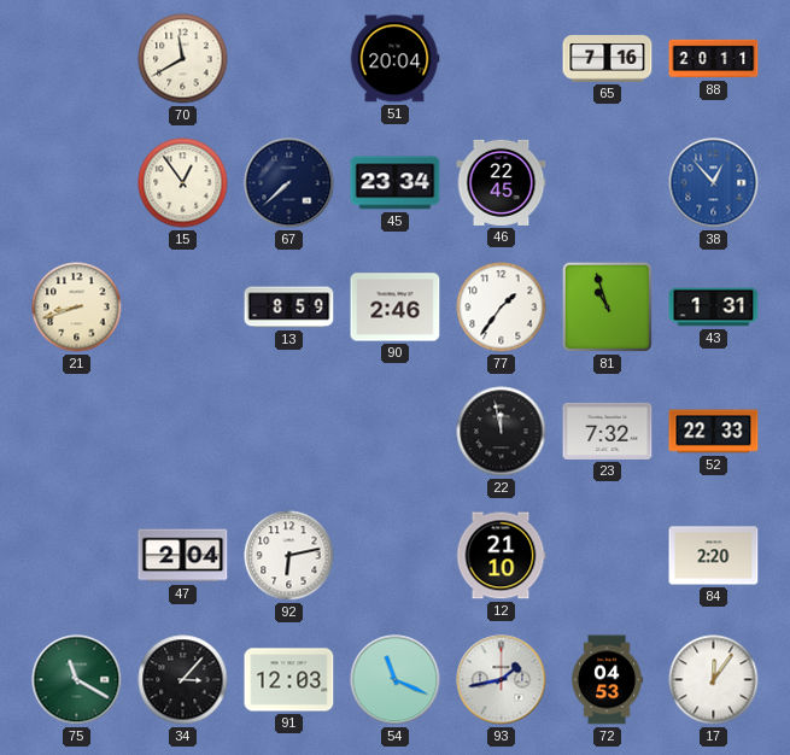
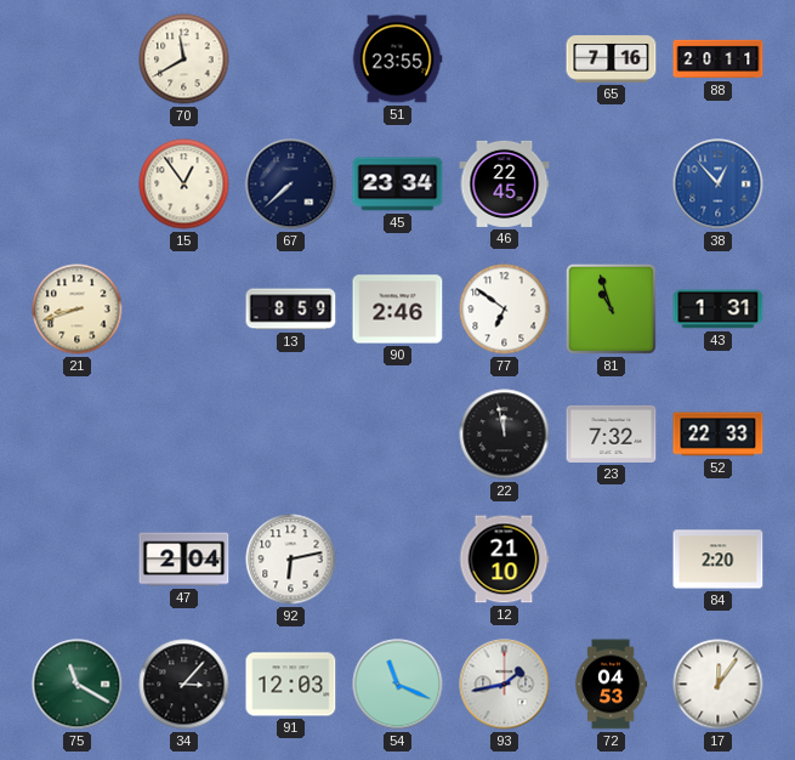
51: 20:04 -> 23:55 (397, 59)
77: 1:36 -> 6:51 (505, 310)
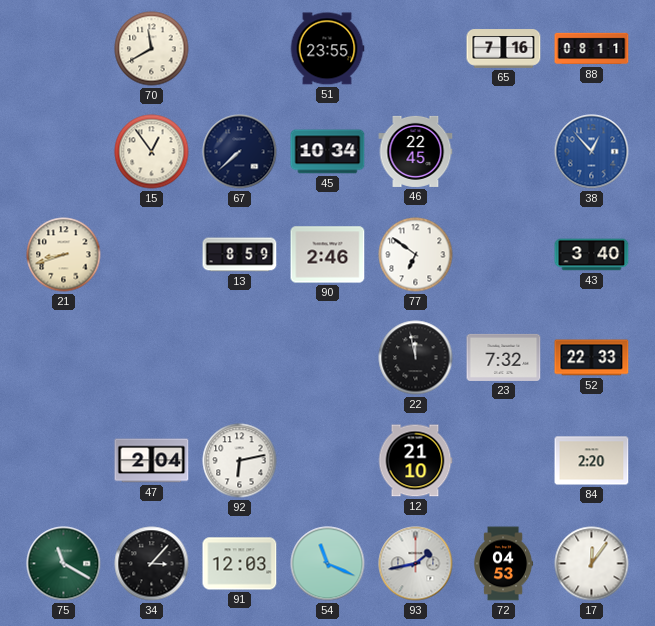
88: 20:11 -> 08:11 (592, 49)
45: 23:34 -> 10:34 (328, 152)
81: 10:57 -> none (611, 308)
43: 1:31 -> 3:40 (592, 255)
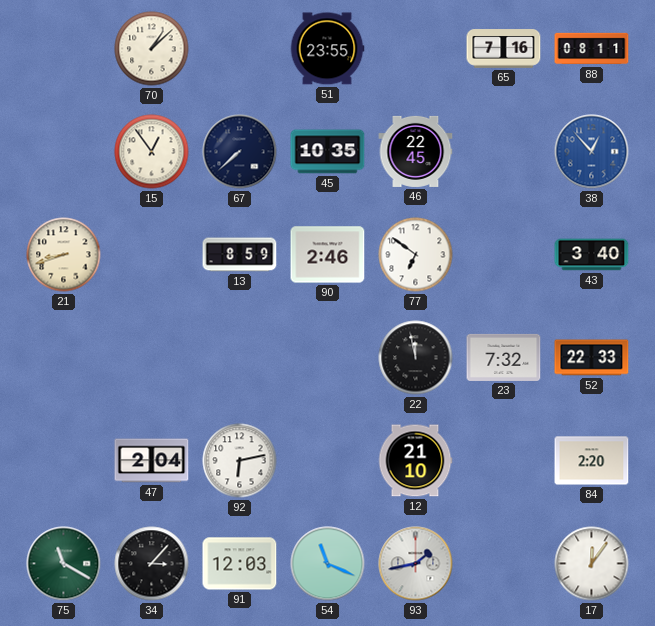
70: 11:40 -> 1:08 (152, 49)
45: 10:34 -> 10:35 (328, 152)
72: 04:53 -> none (504, 564)
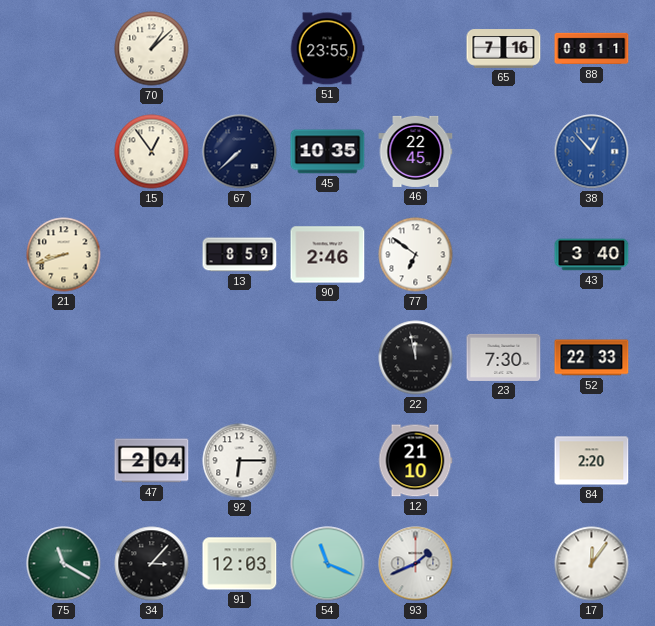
23: 7:32 -> 7:30 (504, 357)
92: 6:13 -> 6:15 (240, 461)
93: 1:43 -> 1:41 (416, 564)
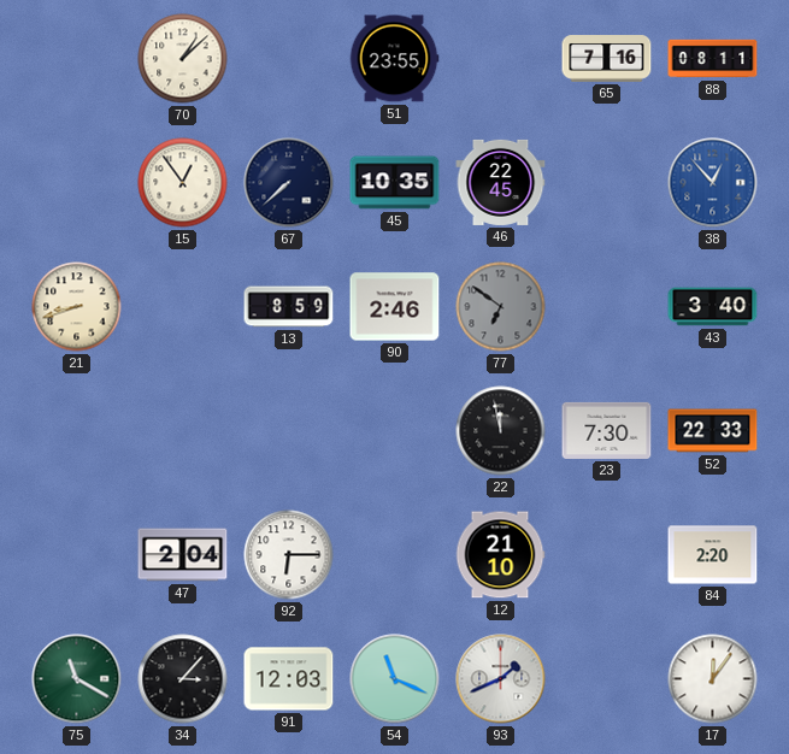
77 dial: white -> grey (501, 307)
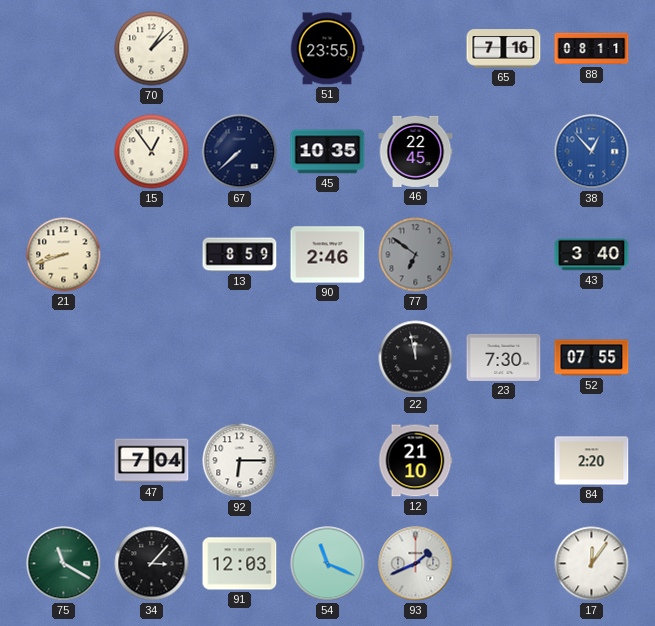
52: 22:33 -> 07:55 (592, 358)
47: 2:04 -> 7:04 (152, 461)
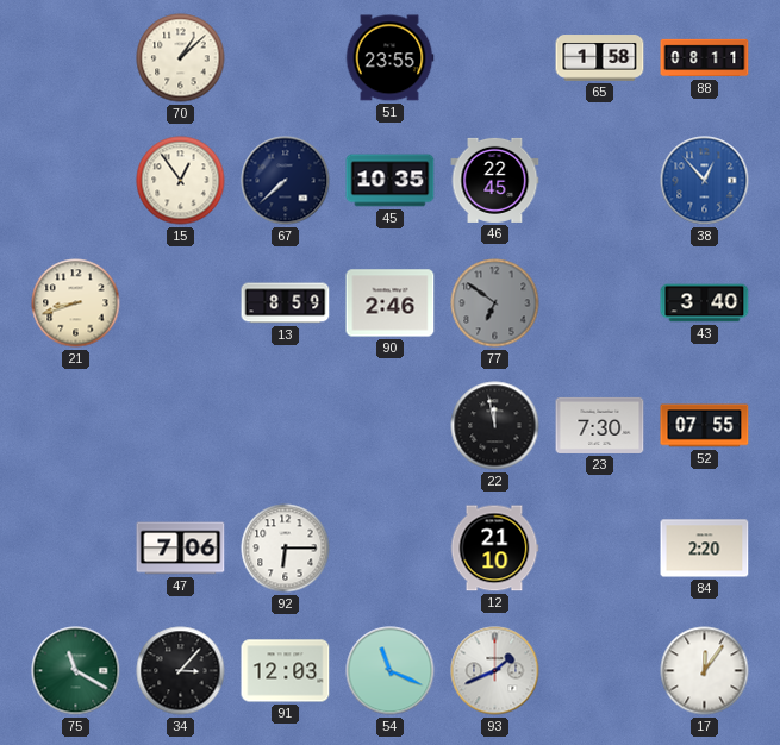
65: 7:16 -> 1:58 (600, 58)
47: 7:04 -> 7:06 (181, 549)
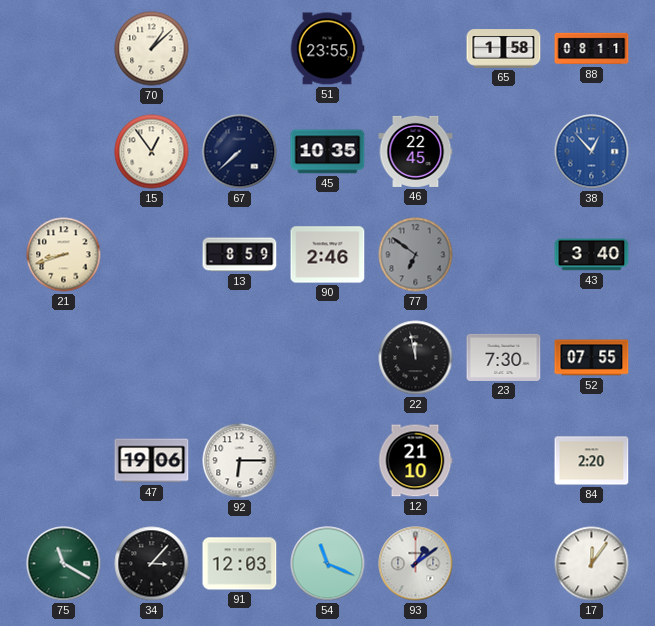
47: 7:06 -> 19:06 (152, 461)
93: 1:41 -> 1:09 (416, 564)
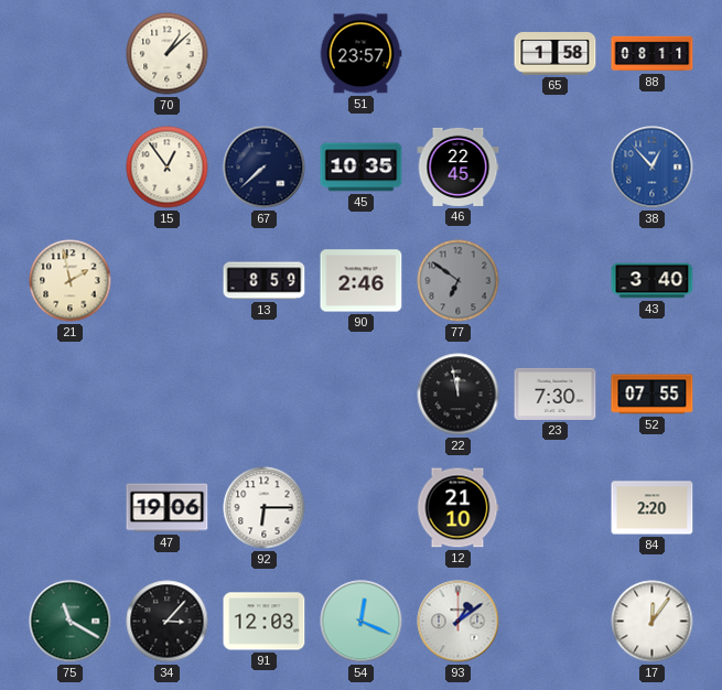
51: 23:55 -> 23:57 (360, 54)
21: 8:42 -> 1:58 (71, 281)
54: 11:19 -> 12:19 (362, 622)
